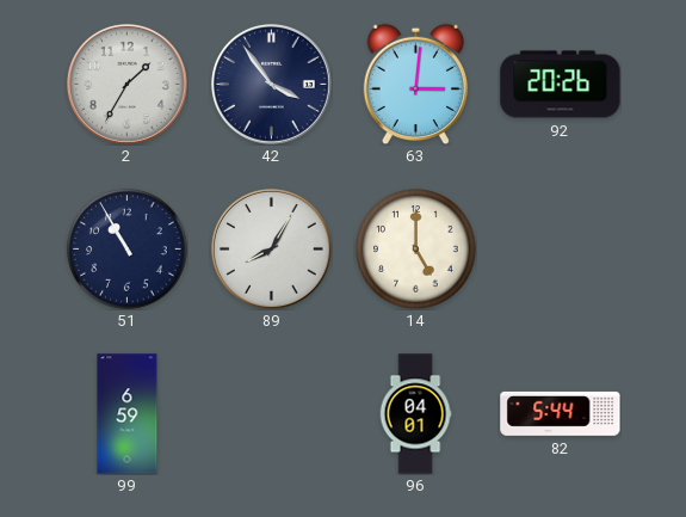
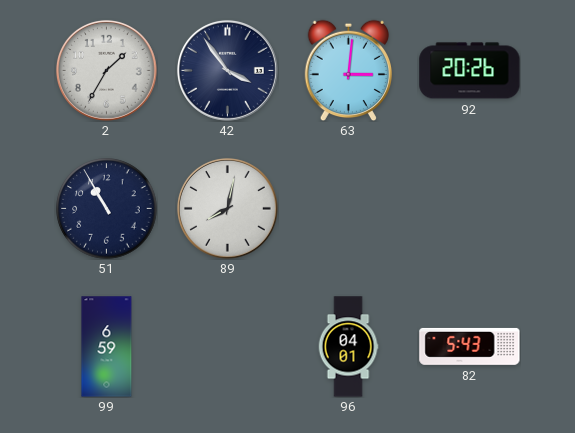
89: 8:05 -> 8:02 (227, 208)
14: 5:00 -> none (416, 250)
82: 5:44 -> 5:43 (470, 346)
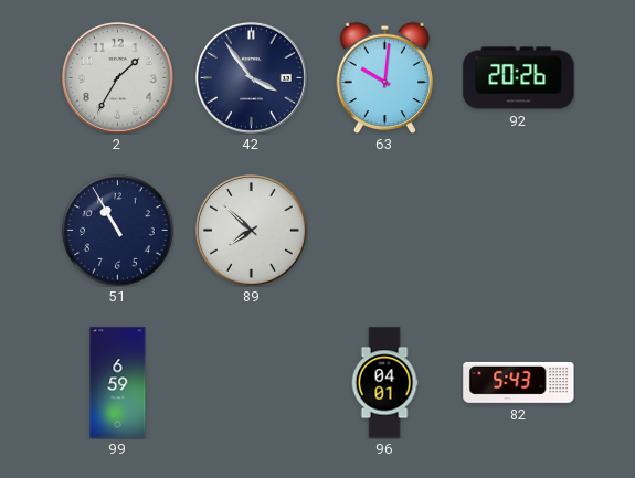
63: 3:01 -> 10:01 (384, 77)
89: 8:02 -> 7:52 (251, 230)
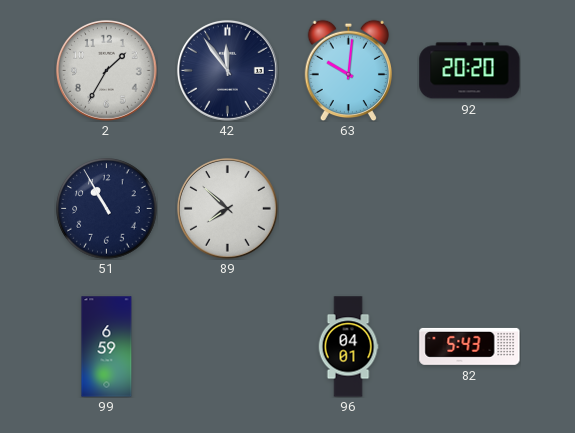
42: 3:54 -> 11:54 (227, 70)
92: 20:26 -> 20:20 (470, 71)
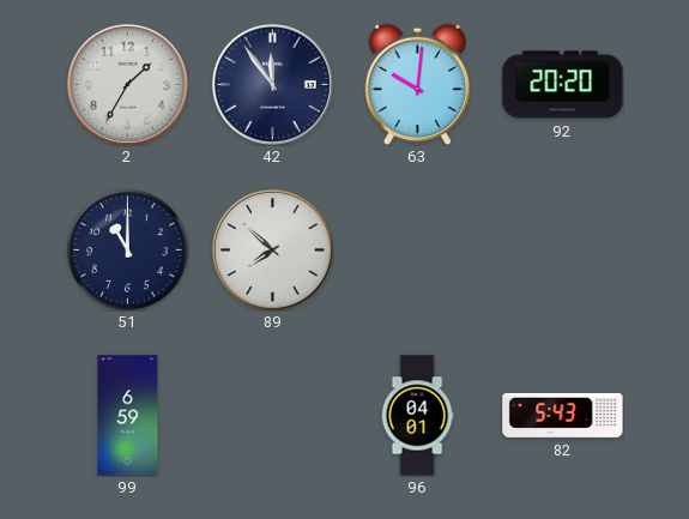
51: 10:55 -> 11:00 (128, 251)
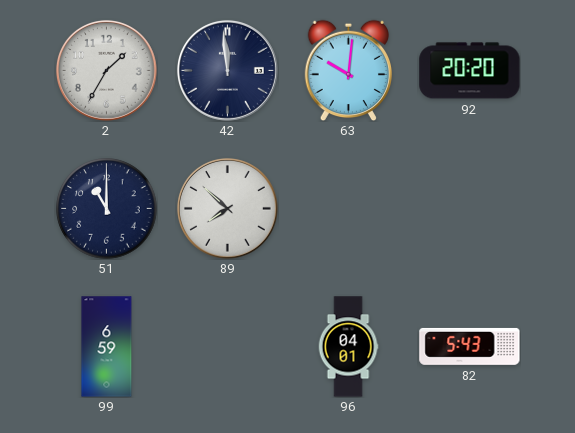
42: 11:54 -> 11:59 (227, 70)
